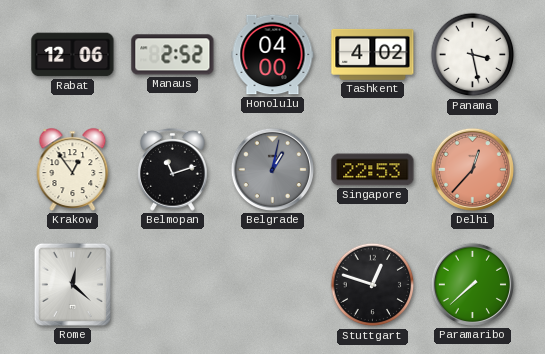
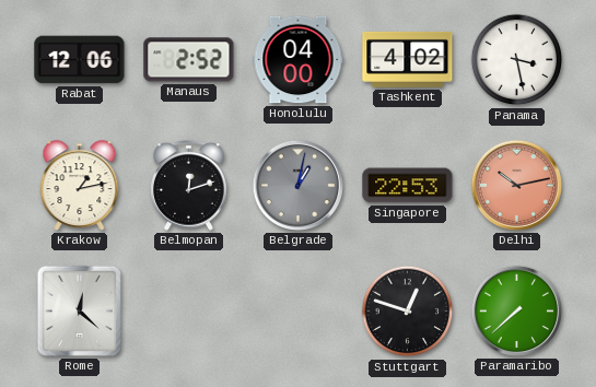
Krakow: 12:54 -> 1:13 (80, 186)
Belmopan: 11:12 -> 12:12 (189, 186)
Delhi: 12:37 -> 10:13 (516, 185)
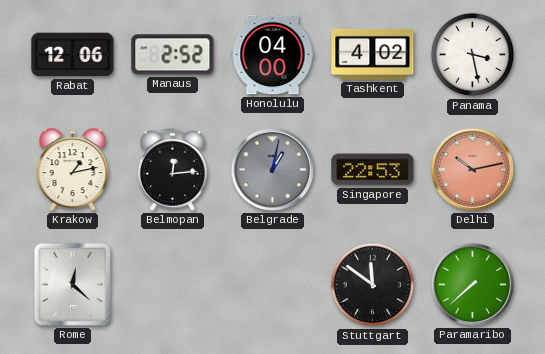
Belmopan: 12:12 -> 12:14 (173, 170)
Stuttgart: 12:48 -> 11:51 (373, 285)
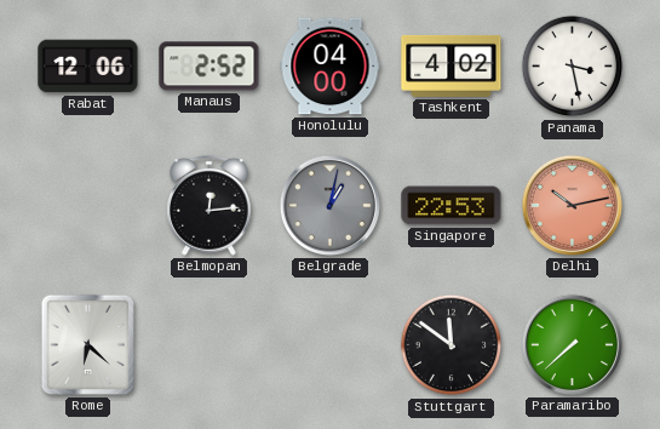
Krakow: 1:13 -> none (73, 170)
Rome: 12:22 -> 6:22 (87, 344)
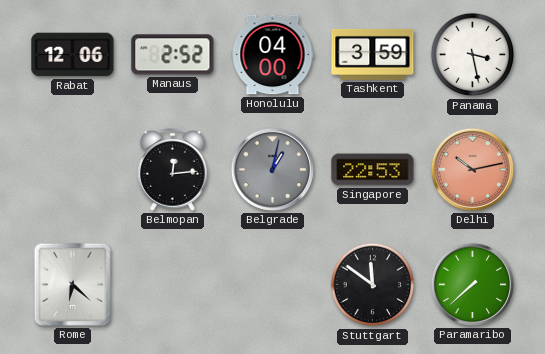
Tashkent: 4:02 -> 3:59 (373, 54)
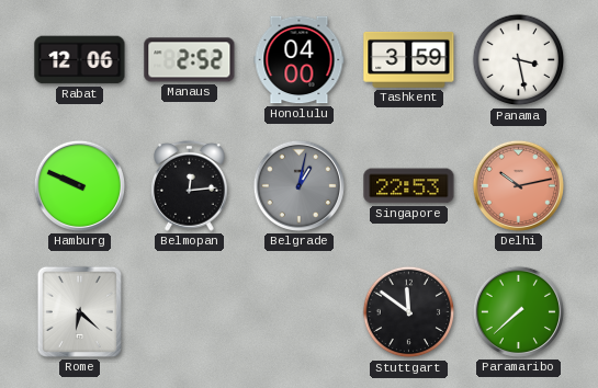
Hamburg: none -> 9:49 (79, 185)
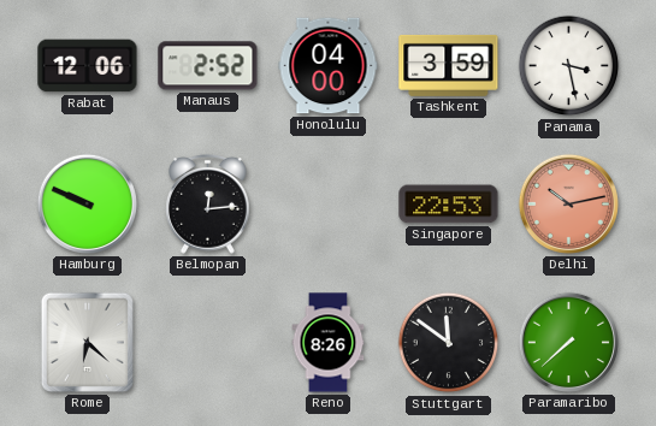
Belgrade: 1:02 -> none (298, 185)
Reno: none -> 8:26 (329, 343)
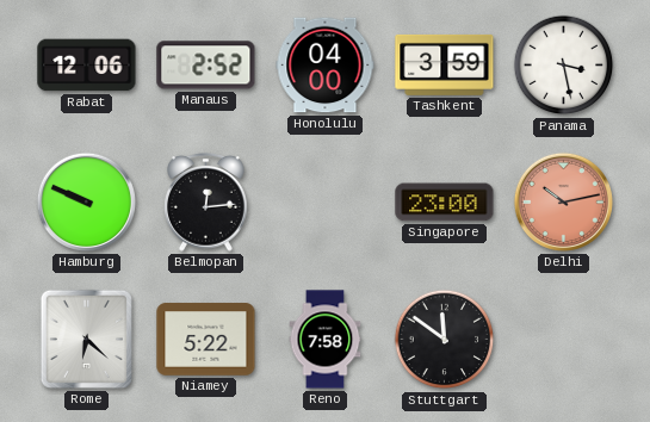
Singapore: 22:53 -> 23:00 (445, 203)
Niamey: none -> 5:22 (206, 340)
Reno: 8:26 -> 7:58 (326, 340)
Paramaribo: 7:38 -> none (568, 342)
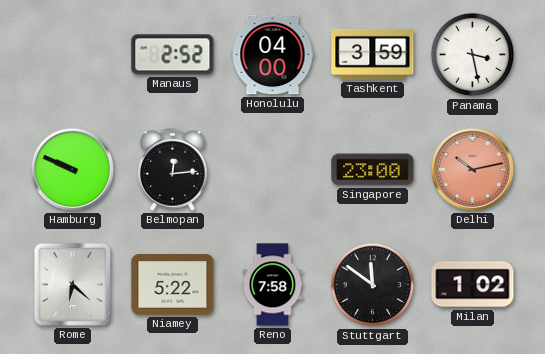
Rabat: 12:06 -> none (87, 66)
Milan: none -> 1:02 (473, 285)
